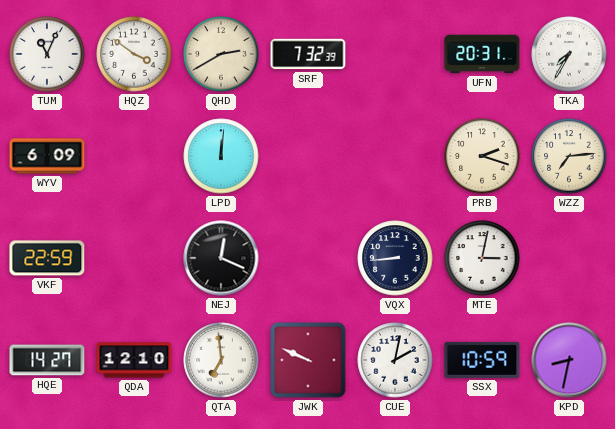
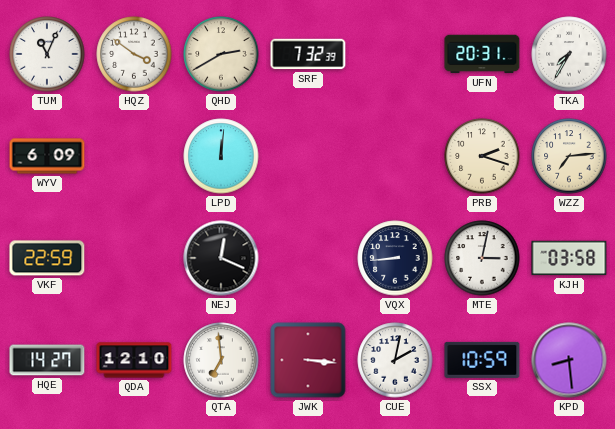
KJH: none -> 03:58 (569, 258)
JWK: 9:49 -> 3:16 (308, 360)
KPD: 8:32 -> 8:29 (569, 360)
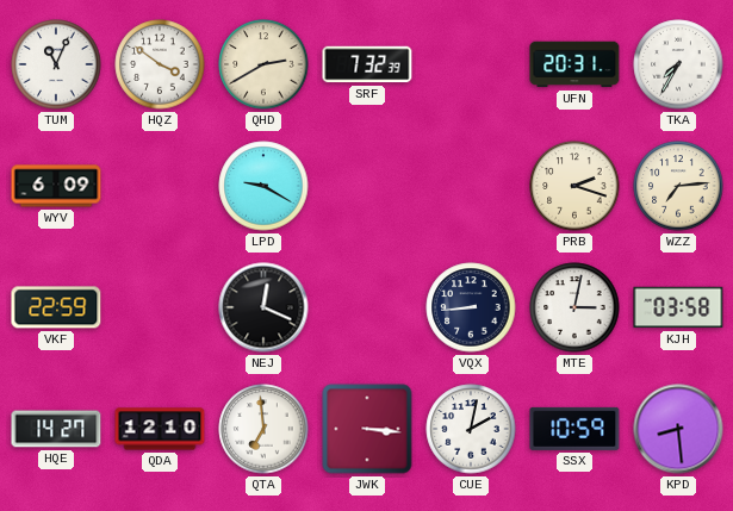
LPD: 12:01 -> 9:20 (263, 186)
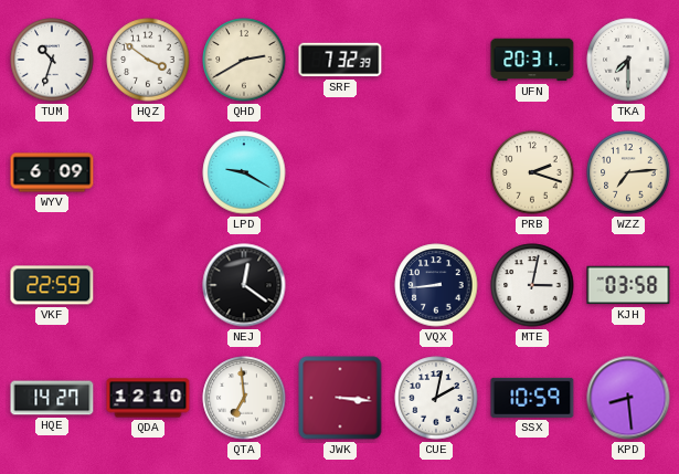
TUM: 11:04 -> 10:33 (52, 60)
TKA: 7:35 -> 7:30 (628, 60)
NEJ: 12:19 -> 12:21 (244, 285)
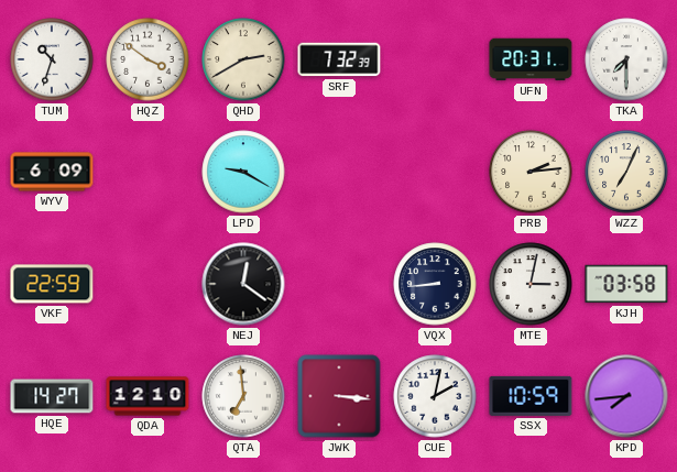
PRB: 2:18 -> 2:14 (531, 172)
WZZ: 7:14 -> 7:04 (626, 172)
KPD: 8:29 -> 7:44 (626, 396)
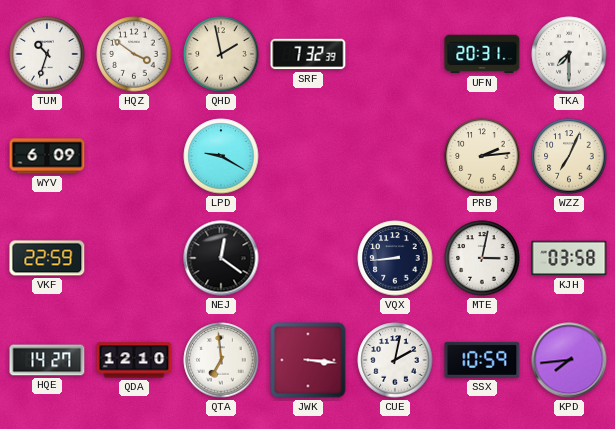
QHD: 2:40 -> 1:58 (221, 54)
